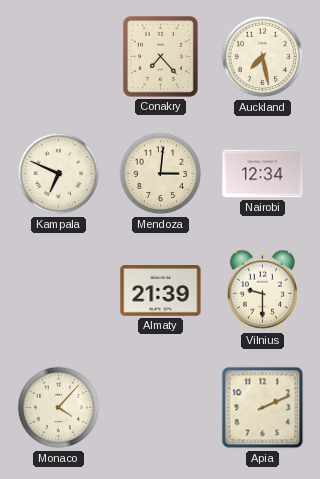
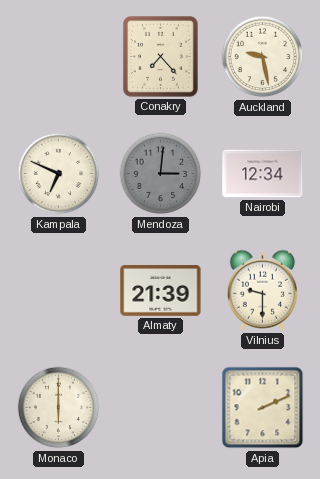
Auckland: 7:28 -> 9:28 (263, 57)
Mendoza dial: cream -> grey (161, 174)
Monaco: 4:07 -> 6:00 (59, 408)
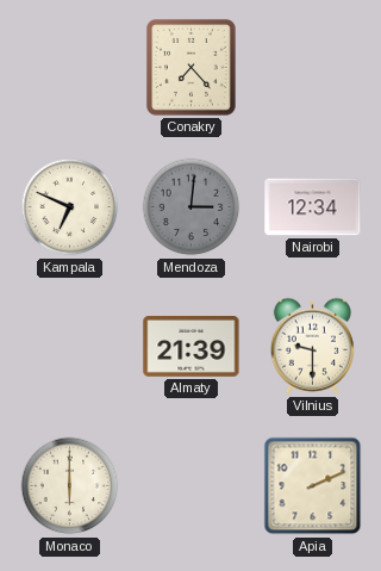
Auckland: 9:28 -> none (263, 57)
